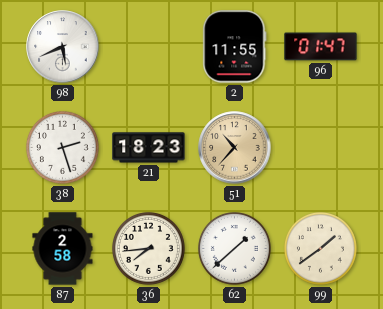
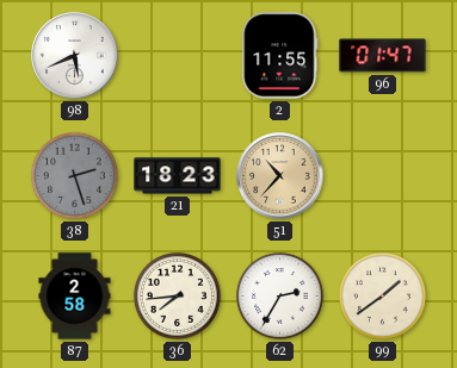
38 dial: white -> grey (74, 175)
62: 1:38 -> 2:35 (279, 295)
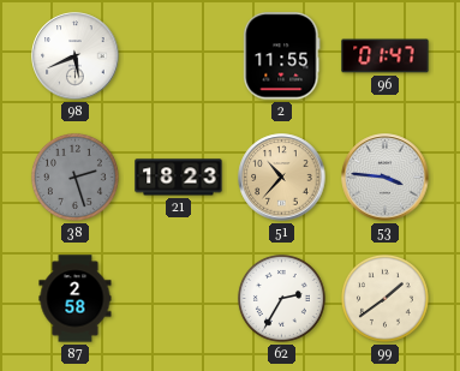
53: none -> 3:46 (386, 178)
36: 7:44 -> none (177, 295)
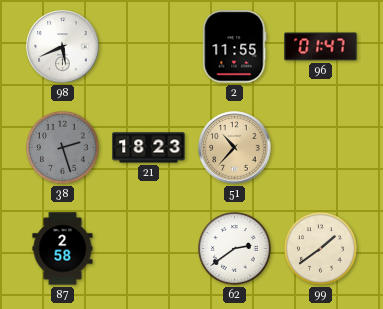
53: 3:46 -> none (386, 178)
62: 2:35 -> 2:39 (234, 248)
